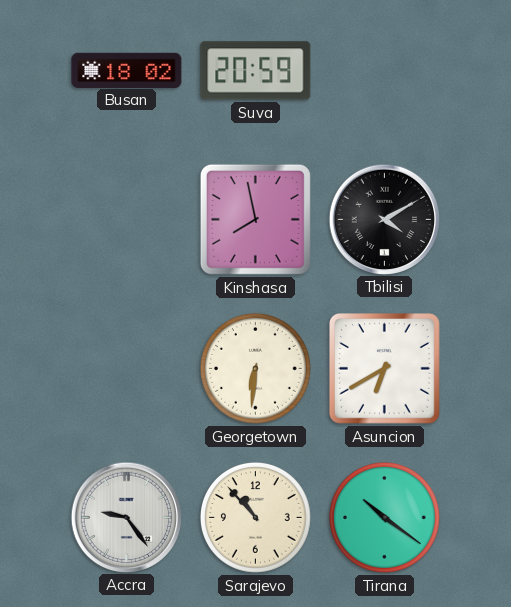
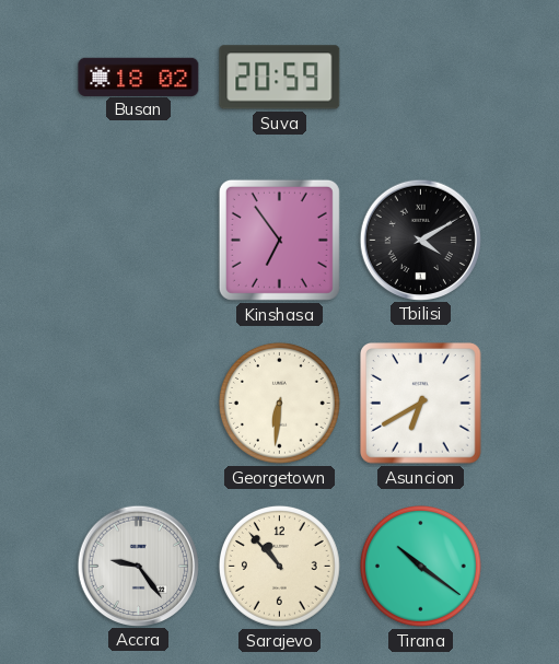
Kinshasa: 7:58 -> 6:54 (279, 240)
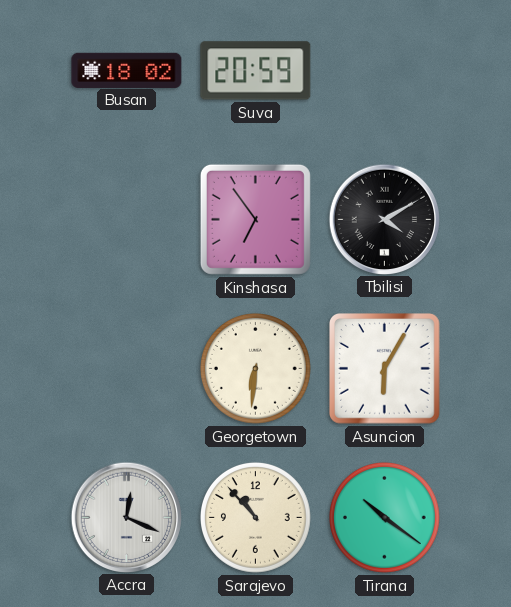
Asuncion: 6:40 -> 6:05 (385, 369)
Accra: 9:24 -> 12:19 (126, 517)
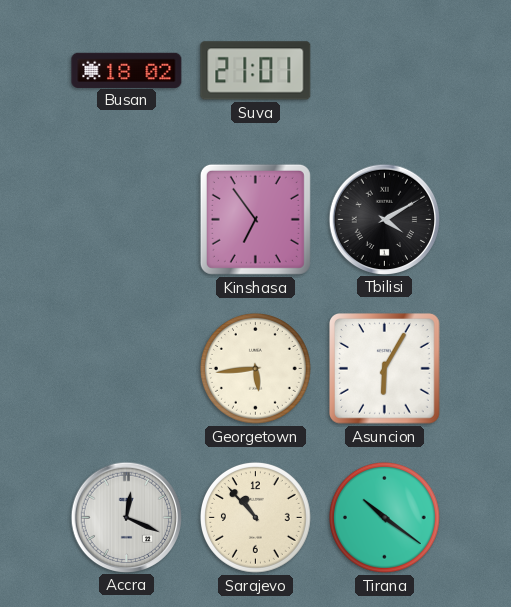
Suva: 20:59 -> 21:01 (256, 71)
Georgetown: 6:31 -> 5:44 (255, 368)
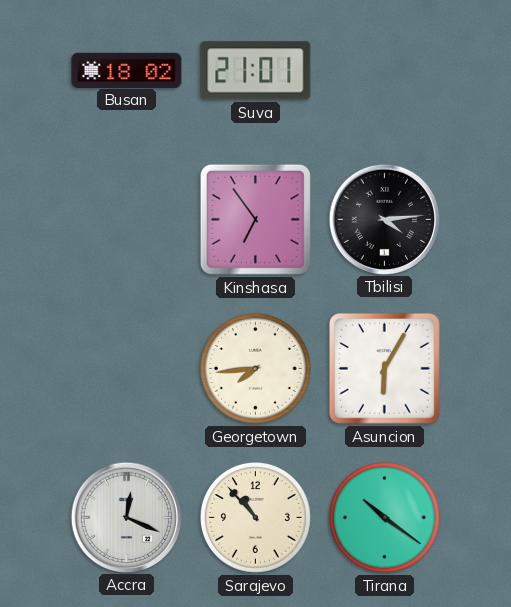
Tbilisi: 4:10 -> 4:14 (384, 219)
Georgetown: 5:44 -> 7:44 (255, 368)
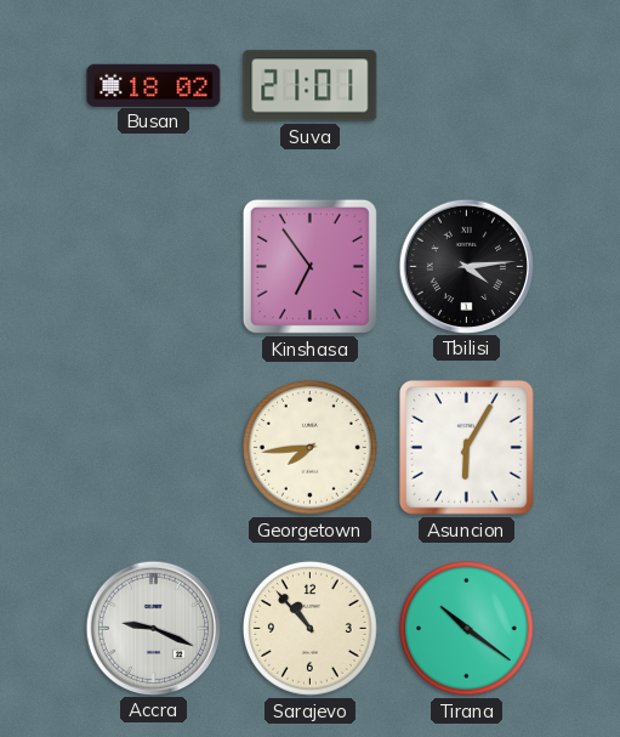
Accra: 12:19 -> 9:19 (153, 628)
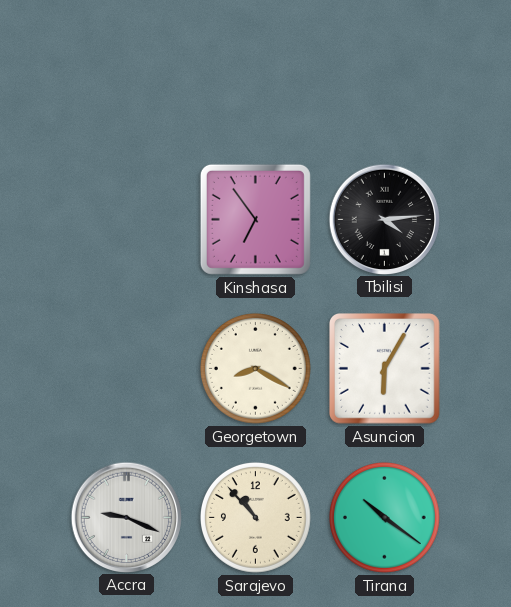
Busan: 18:02 -> none (154, 85)
Suva: 21:01 -> none (311, 86)
Georgetown: 7:44 -> 8:20 (255, 368)
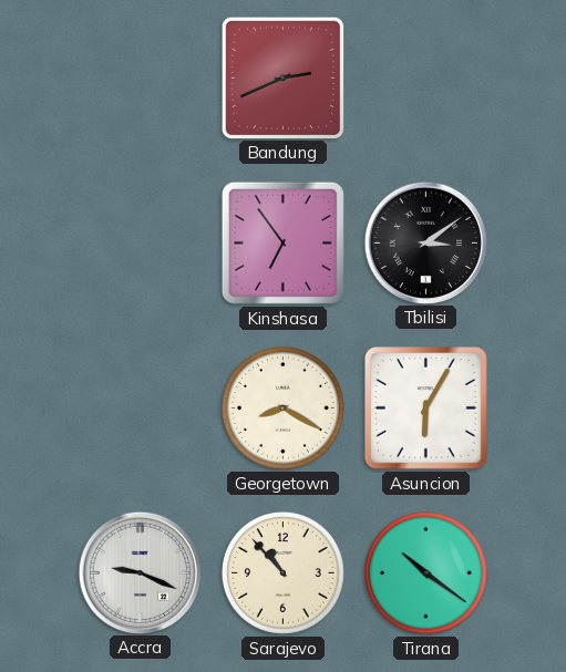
Bandung: none -> 2:41 (282, 77)
Tbilisi: 4:14 -> 3:09 (425, 242)
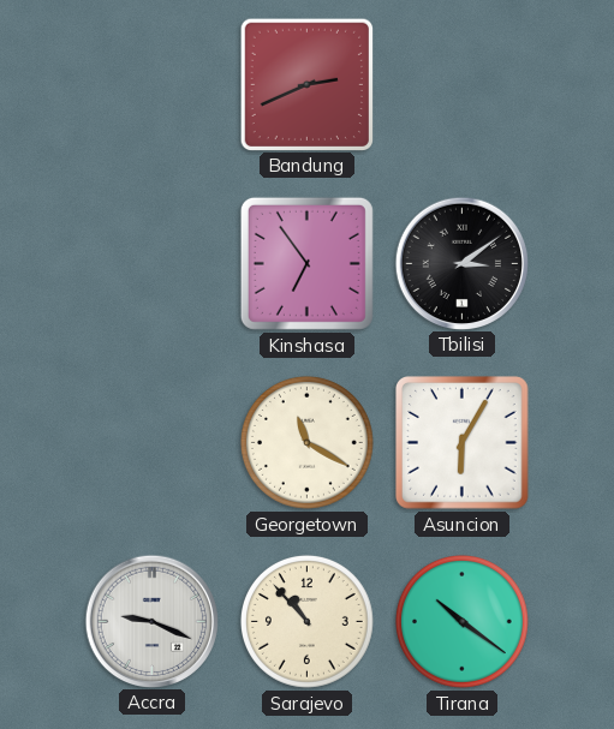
Georgetown: 8:20 -> 11:20 (306, 442)
